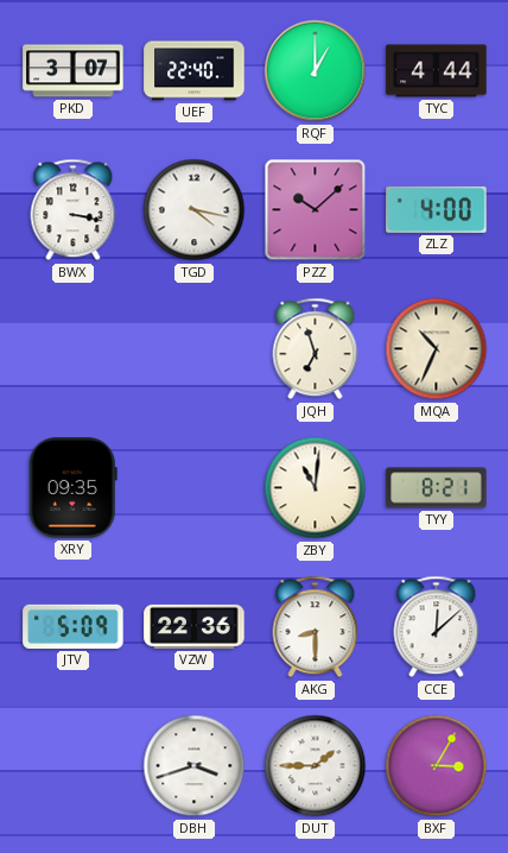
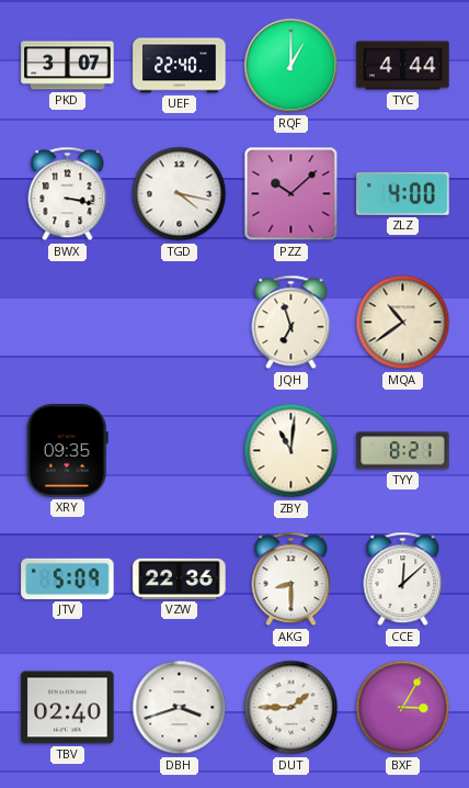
MQA: 10:34 -> 10:39 (403, 323)
TBV: none -> 02:40 (68, 708)
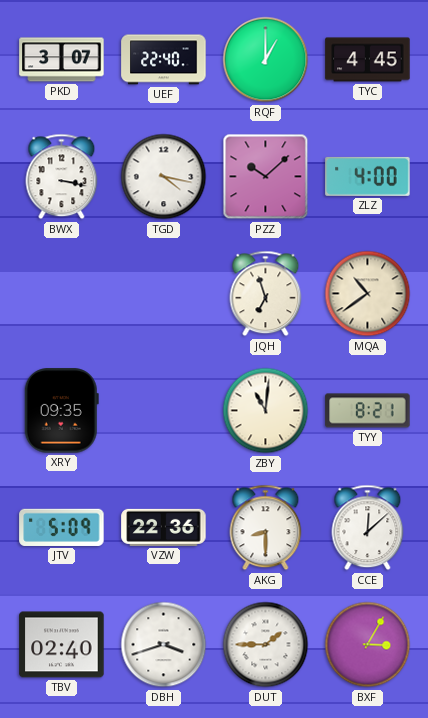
TYC: 4:44 -> 4:45 (368, 60)
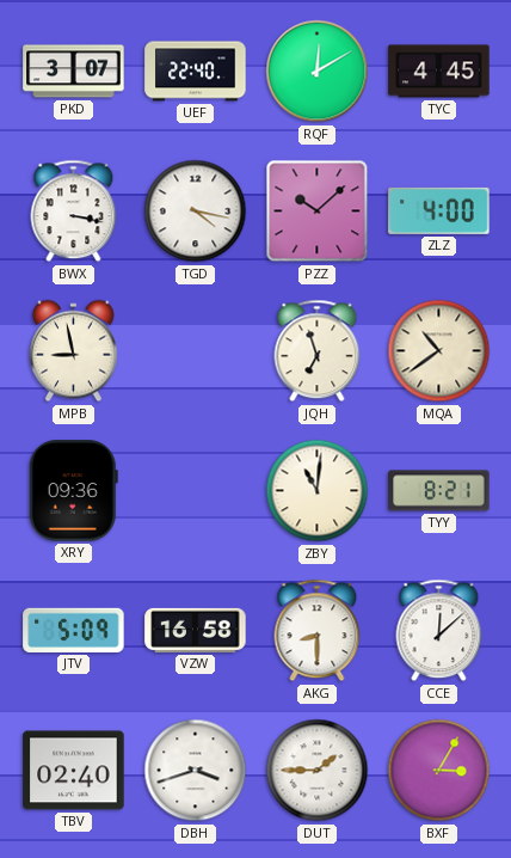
RQF: 1:00 -> 12:10 (318, 72)
MPB: none -> 8:58 (73, 351)
XRY: 09:35 -> 09:36 (73, 491)
VZW: 22:36 -> 16:58 (196, 630)
